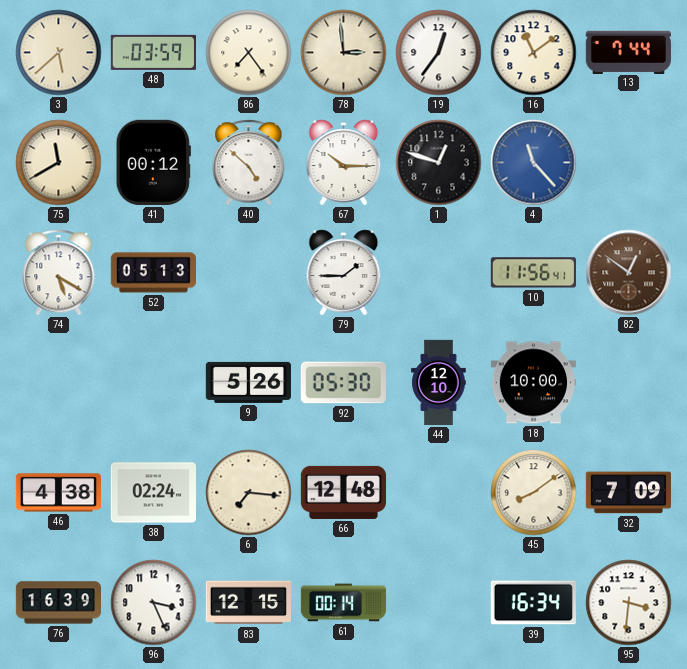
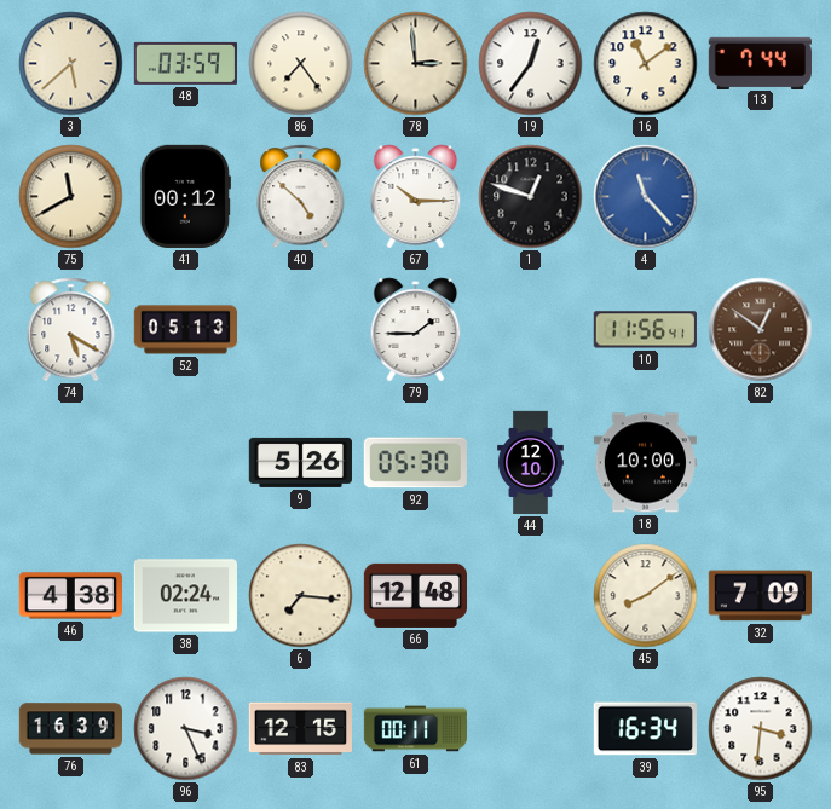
61: 00:14 -> 00:11 (415, 729)
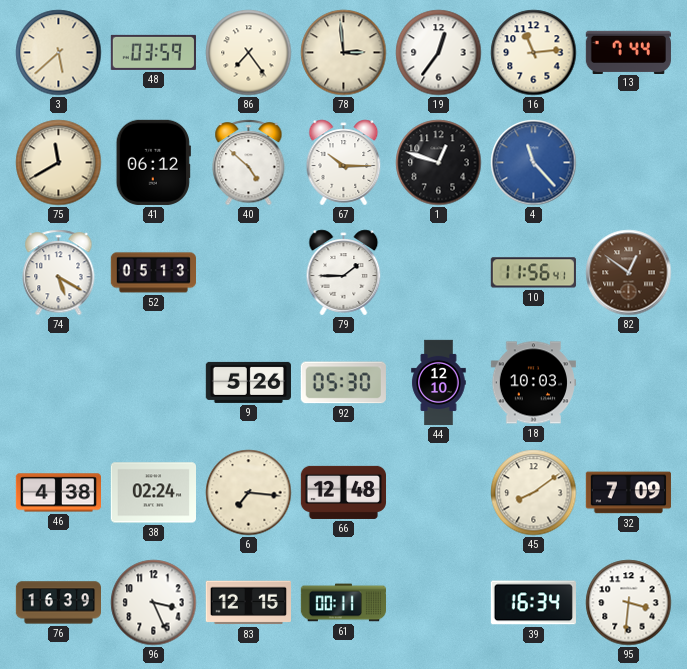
16: 11:09 -> 11:14 (534, 53)
41: 00:12 -> 06:12 (153, 162)
18: 10:00 -> 10:03 (533, 383)
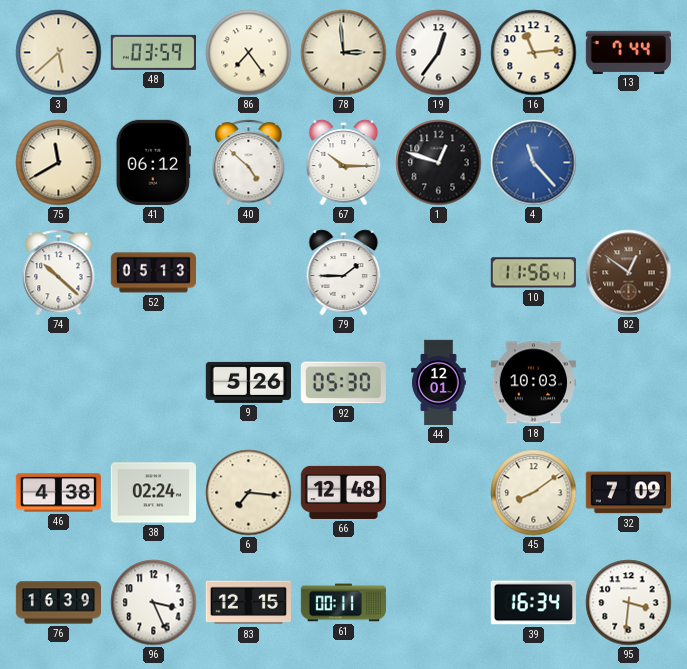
74: 5:20 -> 10:22 (59, 273)
44: 12:10 -> 12:01 (439, 383)
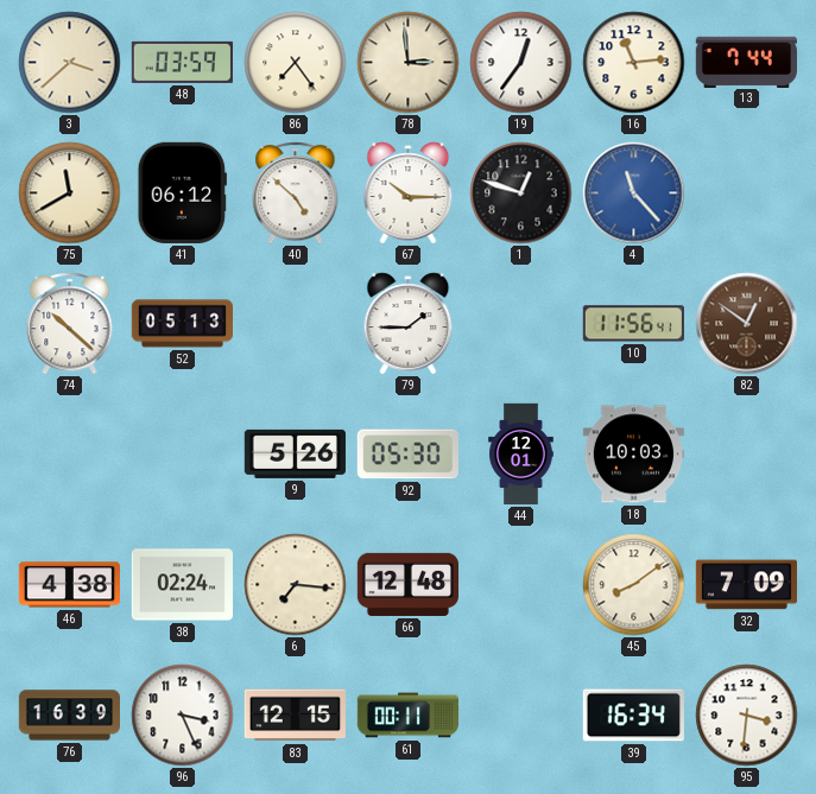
3: 5:38 -> 3:38 (70, 63)
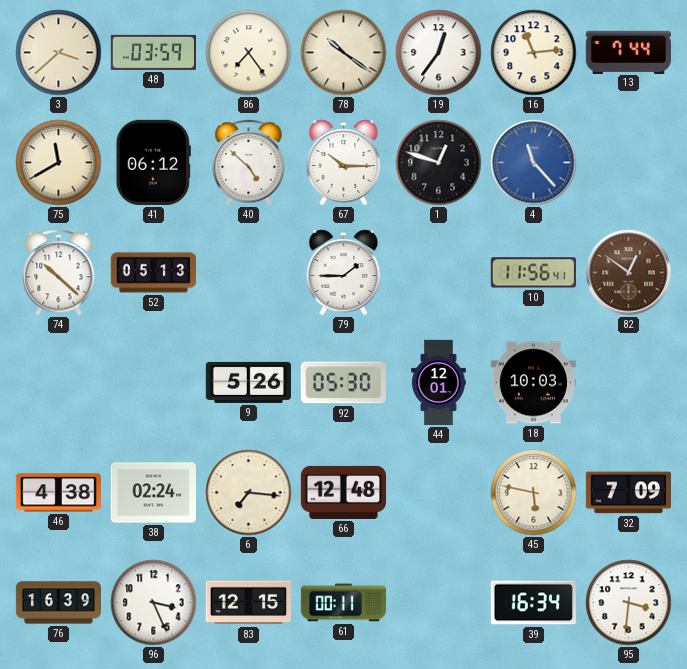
78: 2:59 -> 10:21 (344, 53)
45: 8:09 -> 5:47 (534, 493)
